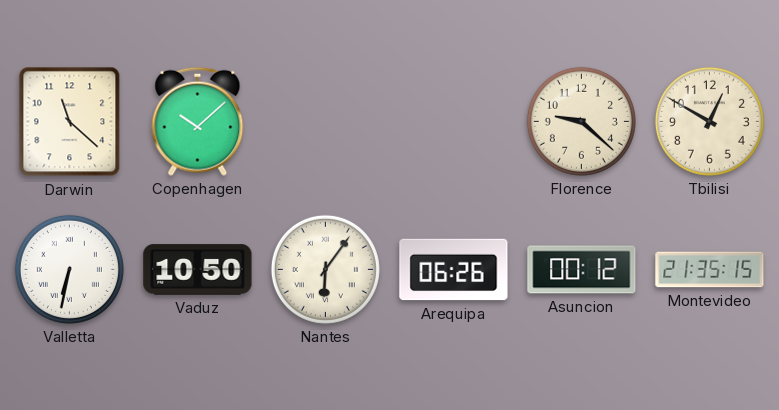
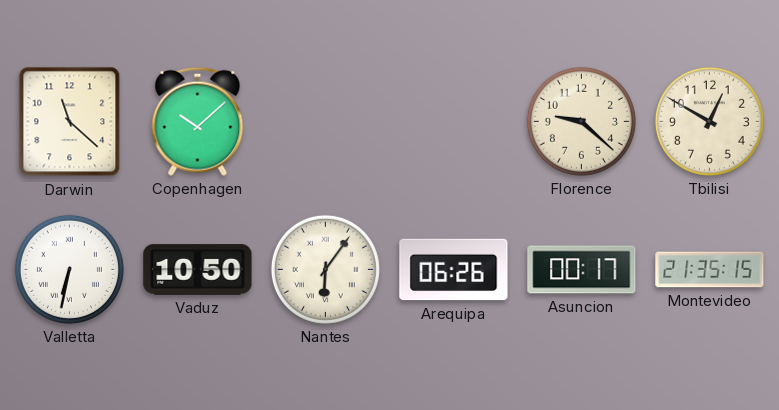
Asuncion: 00:12 -> 00:17 (582, 270)
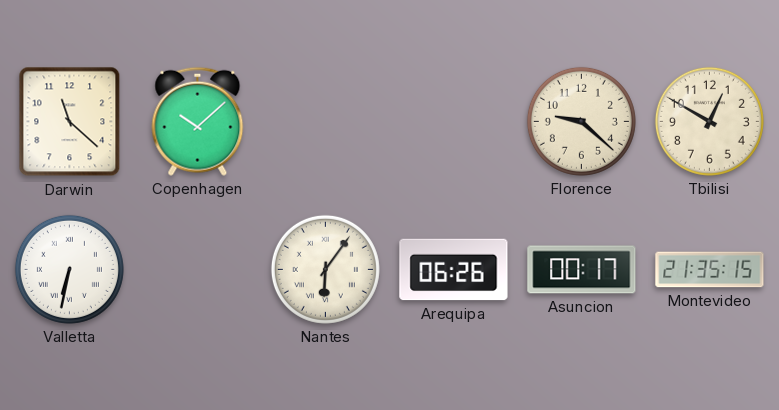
Vaduz: 10:50 -> none (198, 270)
